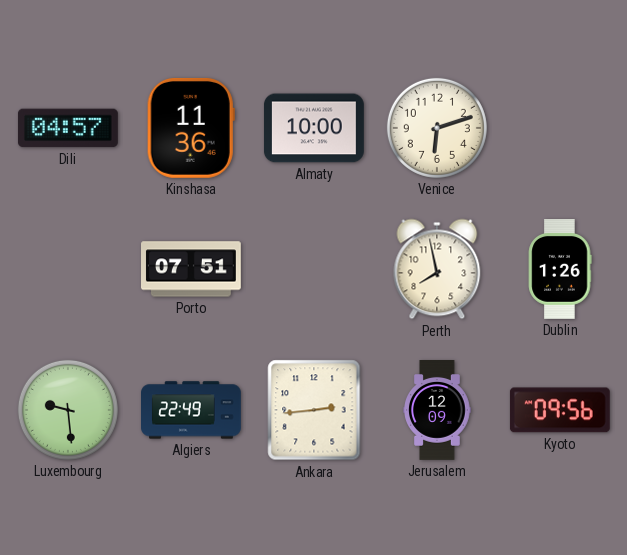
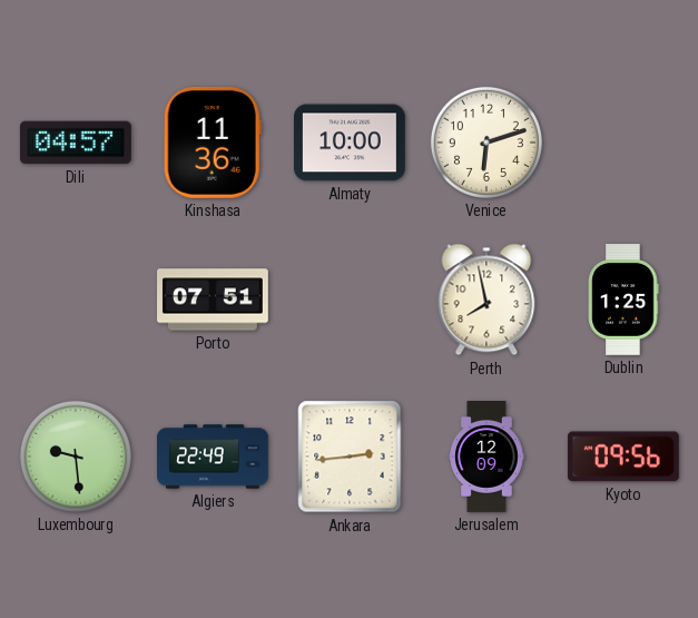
Dublin: 1:26 -> 1:25 (623, 301)
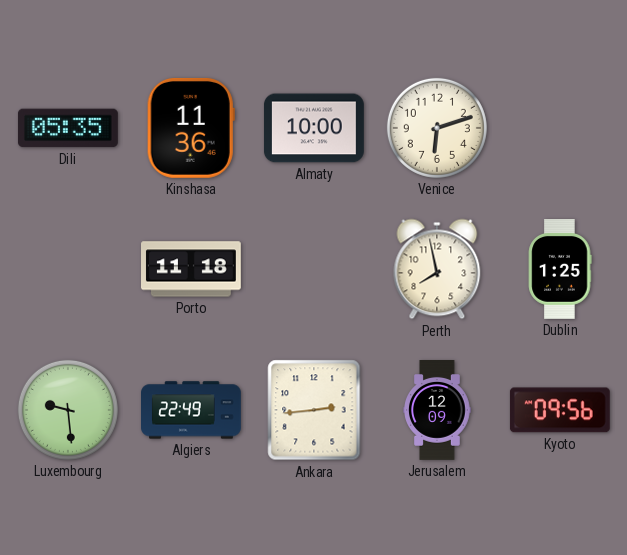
Dili: 04:57 -> 05:35 (68, 128)
Porto: 07:51 -> 11:18 (192, 269)
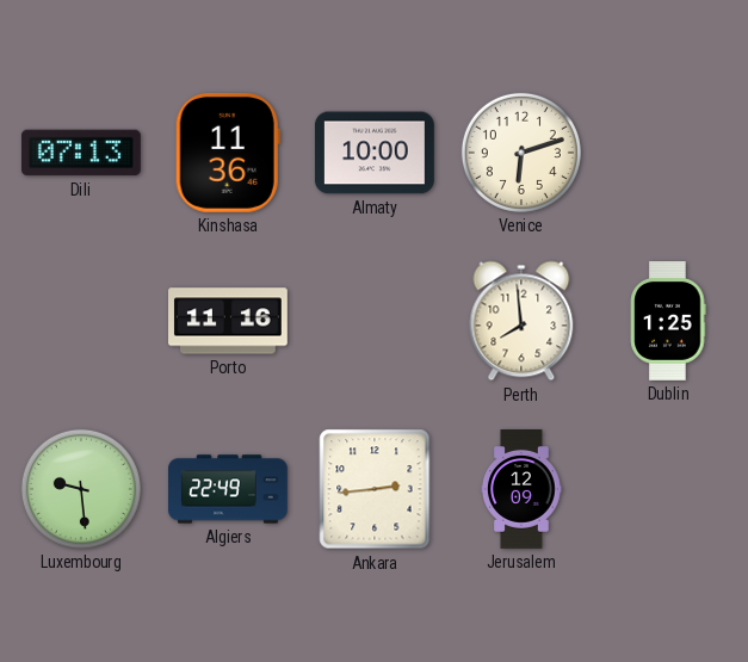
Dili: 05:35 -> 07:13 (81, 153)
Porto: 11:18 -> 11:16 (229, 321)
Perth: 7:58 -> 7:59 (521, 321)
Kyoto: 09:56 -> none (560, 410)
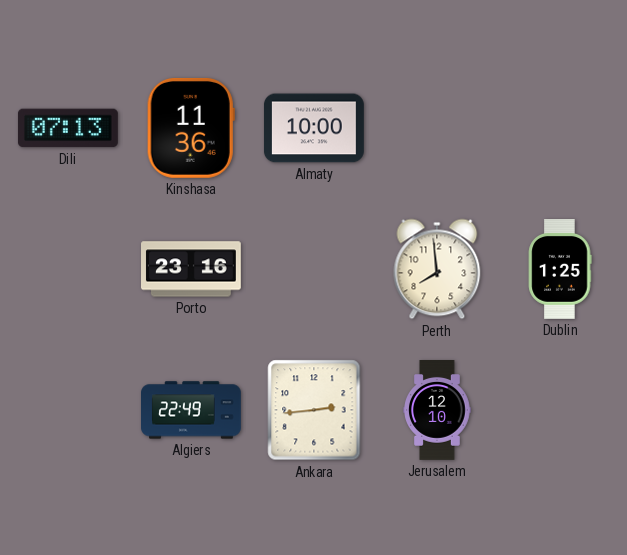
Venice: 6:12 -> none (521, 153)
Porto: 11:16 -> 23:16 (192, 269)
Luxembourg: 9:29 -> none (81, 489)
Jerusalem: 12:09 -> 12:10 (437, 411)
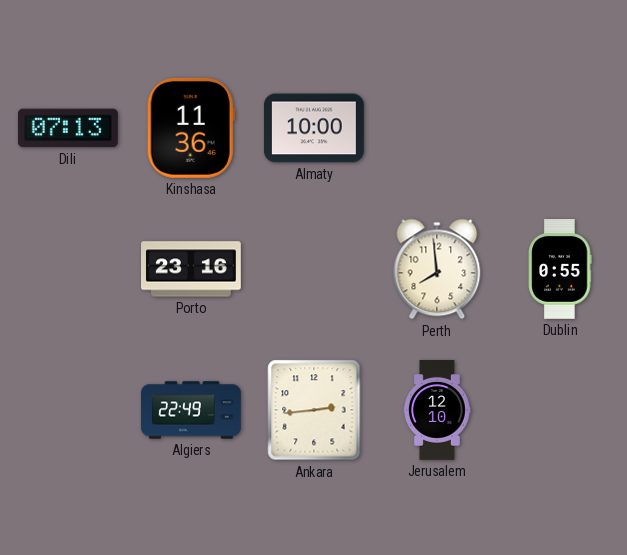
Dublin: 1:25 -> 0:55 (560, 270)
